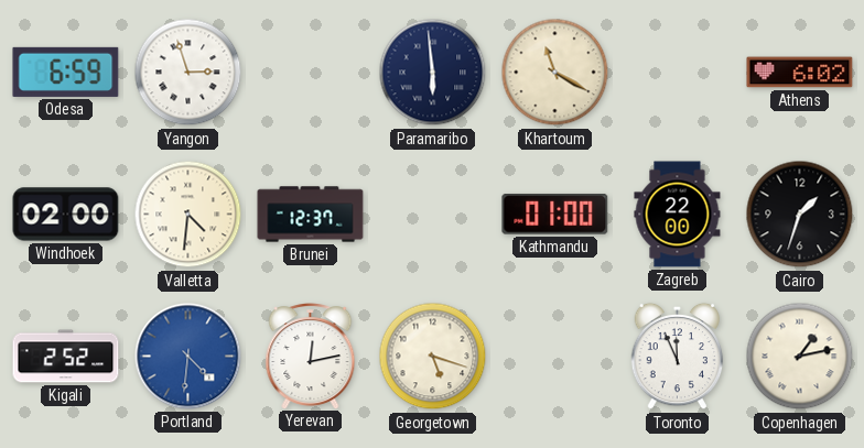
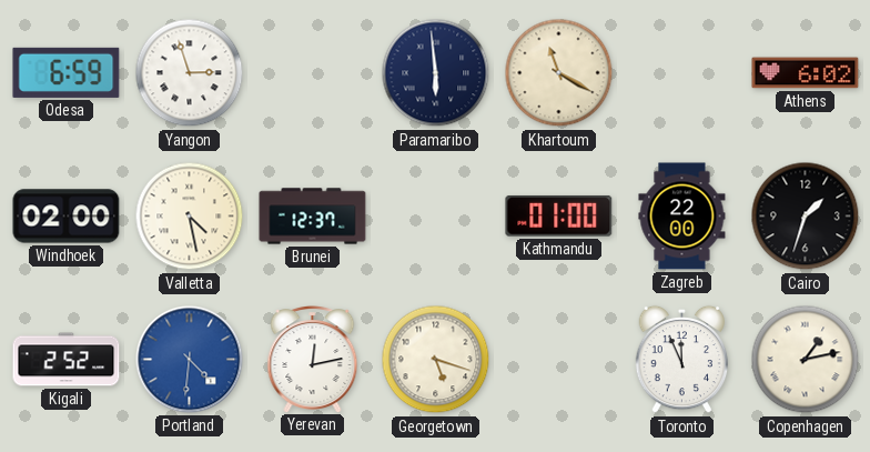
Valletta: 4:31 -> 4:28 (190, 217)
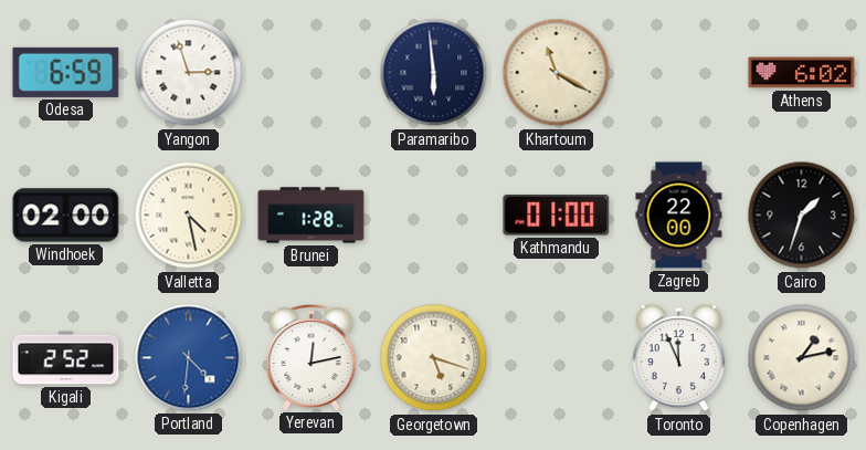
Brunei: 12:37 -> 1:28 (311, 216)
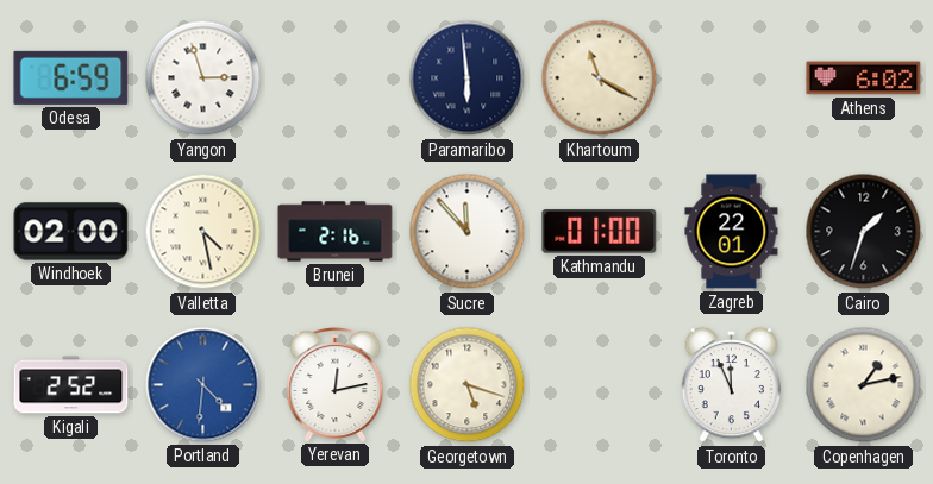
Brunei: 1:28 -> 2:16 (336, 232)
Sucre: none -> 11:53 (468, 232)
Zagreb: 22:00 -> 22:01 (732, 232)
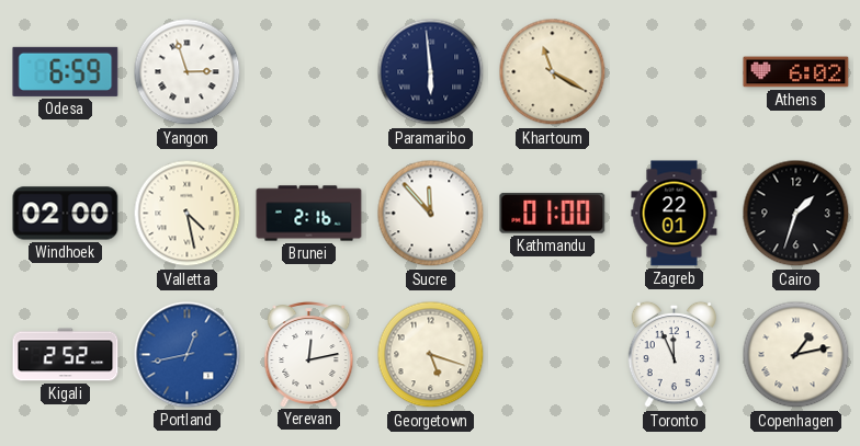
Portland: 4:31 -> 12:43 (188, 355)
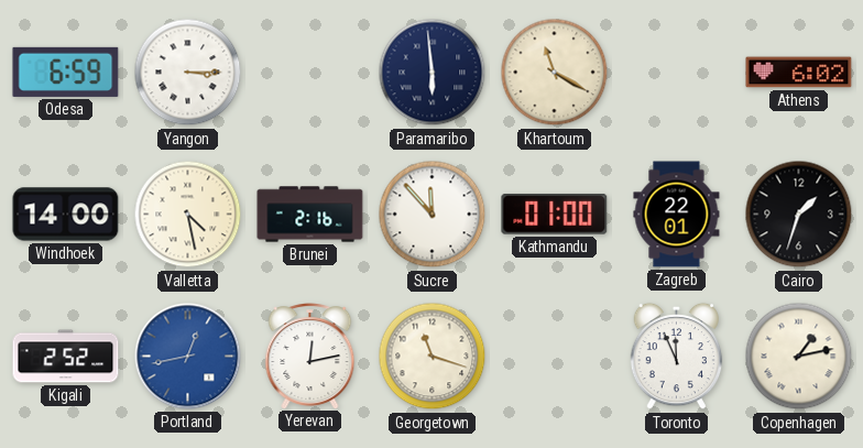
Yangon: 2:57 -> 3:15 (188, 73)
Windhoek: 02:00 -> 14:00 (66, 215)
Georgetown: 5:18 -> 11:18 (433, 357)
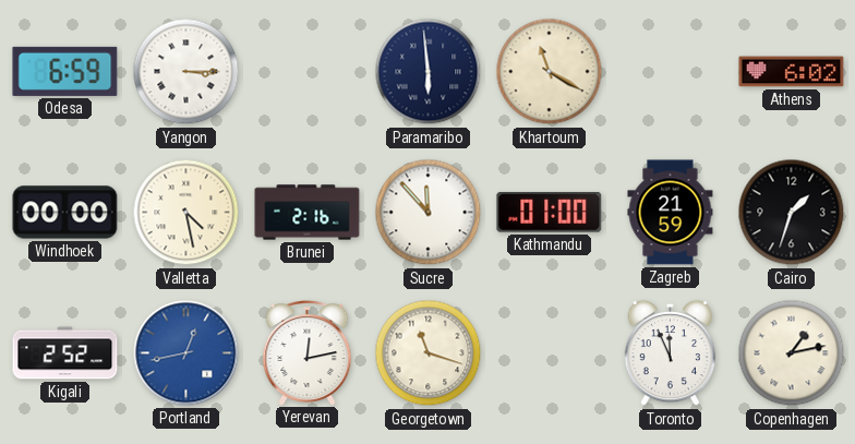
Windhoek: 14:00 -> 00:00 (65, 213)
Zagreb: 22:01 -> 21:59 (671, 213)
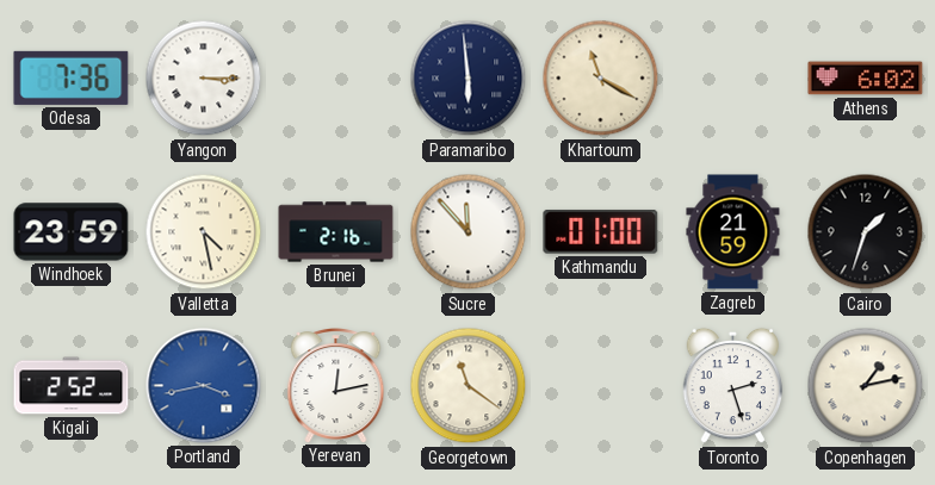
Odesa: 6:59 -> 7:36 (72, 77)
Windhoek: 00:00 -> 23:59 (72, 232)
Portland: 12:43 -> 3:43 (204, 386)
Georgetown: 11:18 -> 11:21 (469, 386)
Toronto: 11:56 -> 2:27 (733, 386)
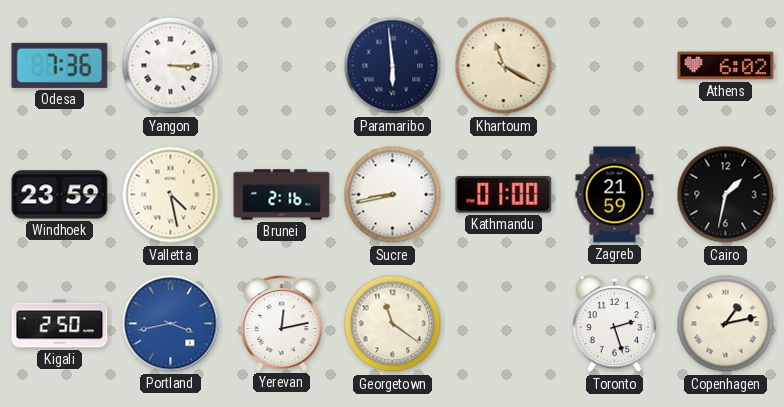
Sucre: 11:53 -> 8:43 (393, 195)
Cairo: 1:33 -> 1:32 (726, 195)
Kigali: 2:52 -> 2:50 (60, 324)
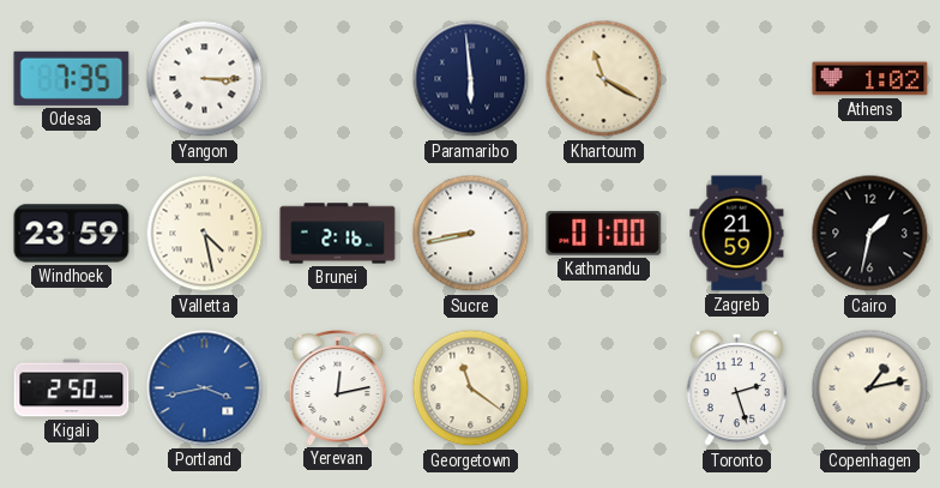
Odesa: 7:36 -> 7:35 (72, 78)
Athens: 6:02 -> 1:02 (870, 79)
